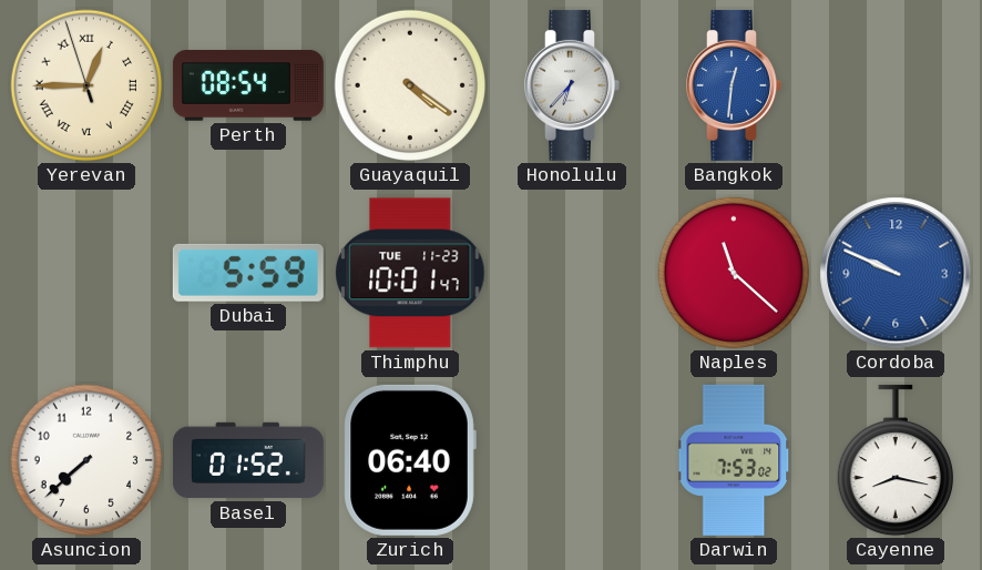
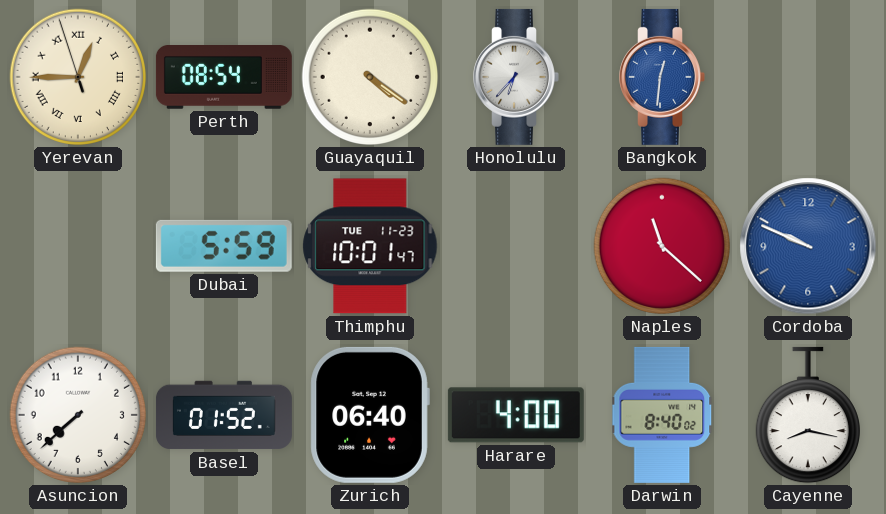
Harare: none -> 4:00 (516, 415)
Darwin: 7:53 -> 8:40 (662, 415)
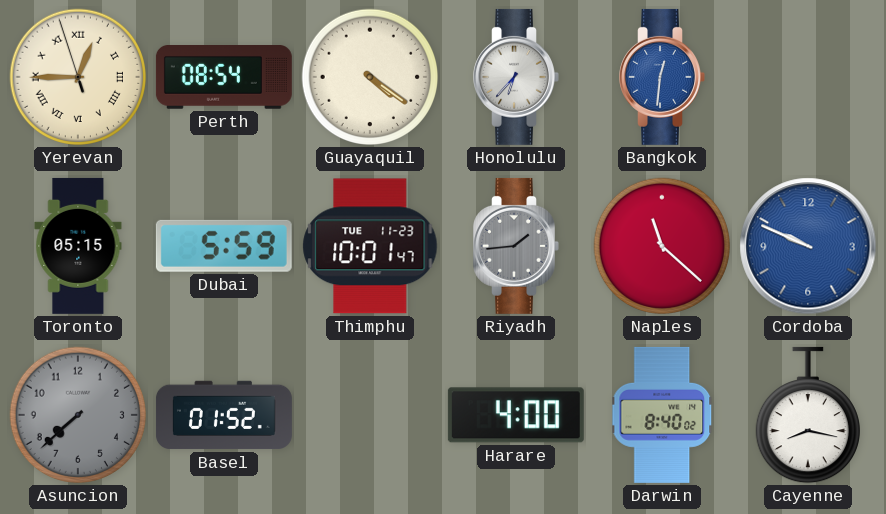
Toronto: none -> 05:15 (78, 246)
Riyadh: none -> 1:44 (516, 246)
Asuncion dial: white -> grey (78, 415)
Zurich: 06:40 -> none (370, 415)
